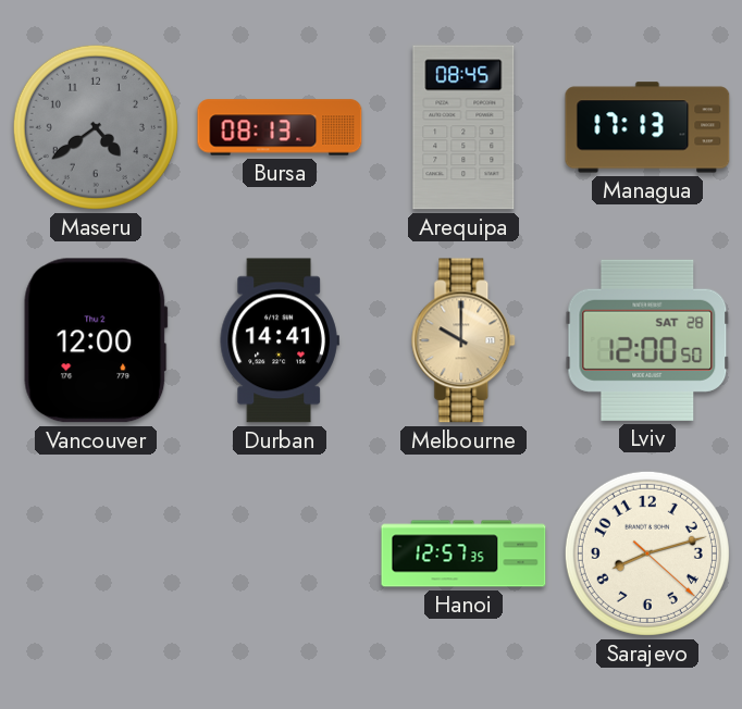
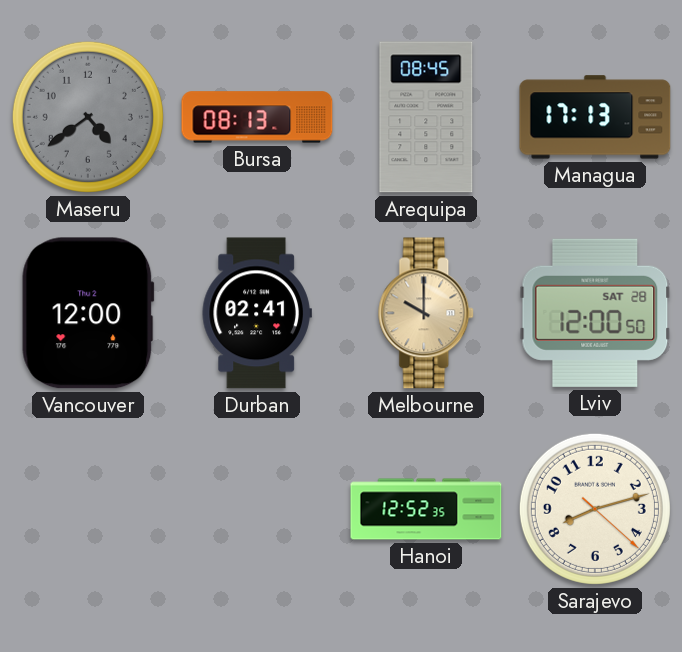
Durban: 14:41 -> 02:41 (257, 313)
Hanoi: 12:57 -> 12:52 (426, 509)
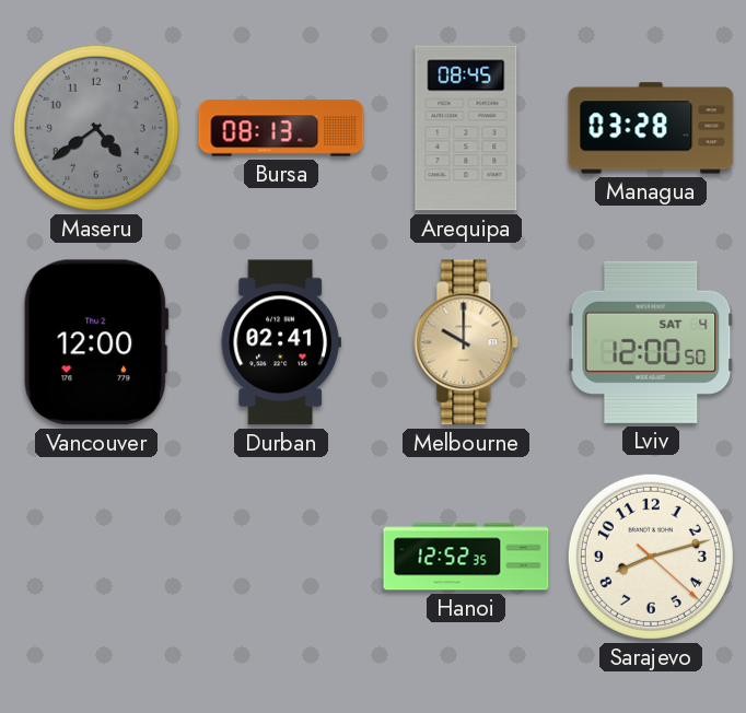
Managua: 17:13 -> 03:28 (651, 128)
Lviv date: SAT 28 -> SAT 4 (651, 342)
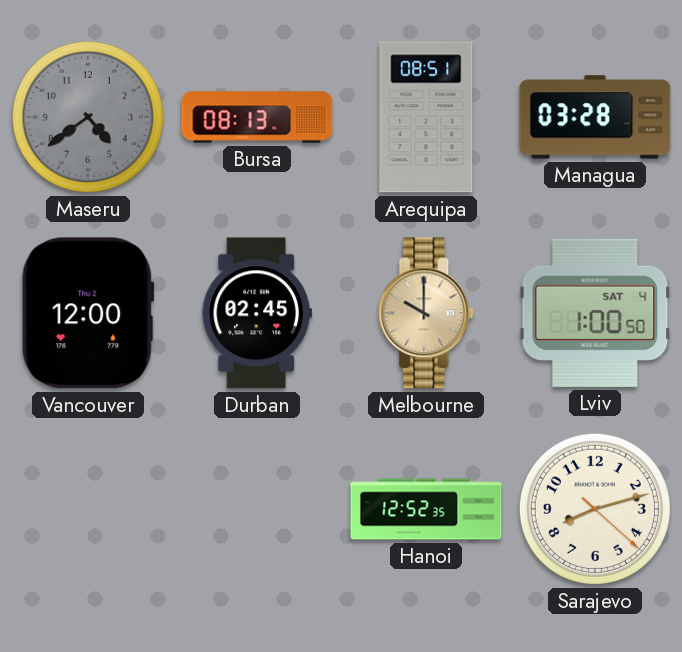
Arequipa: 08:45 -> 08:51 (426, 117)
Durban: 02:41 -> 02:45 (257, 313)
Lviv: 12:00 -> 1:00 (595, 313)
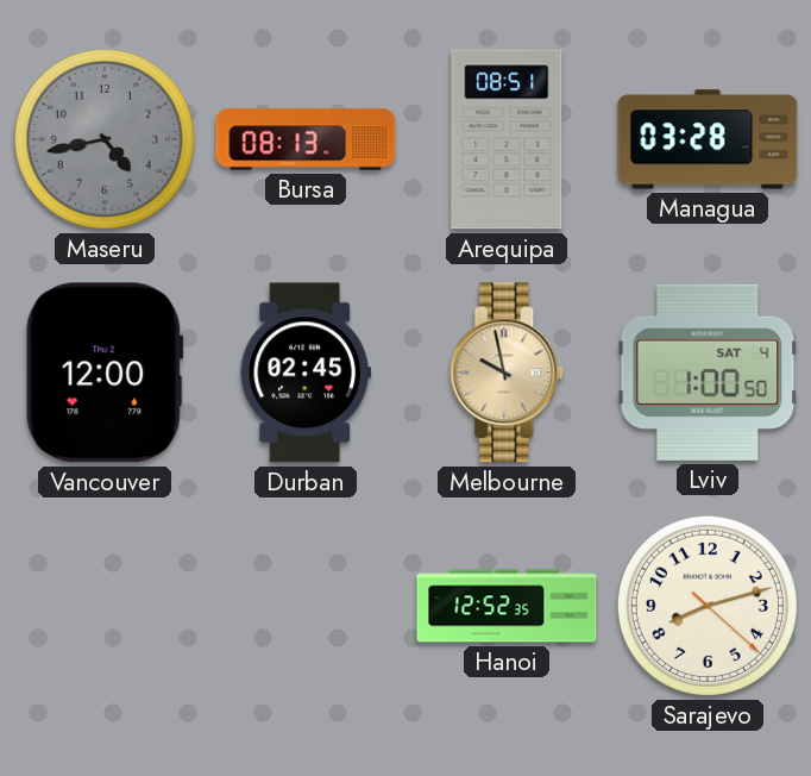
Maseru: 4:39 -> 4:43 (105, 139)
Melbourne: 10:00 -> 9:58 (508, 373)
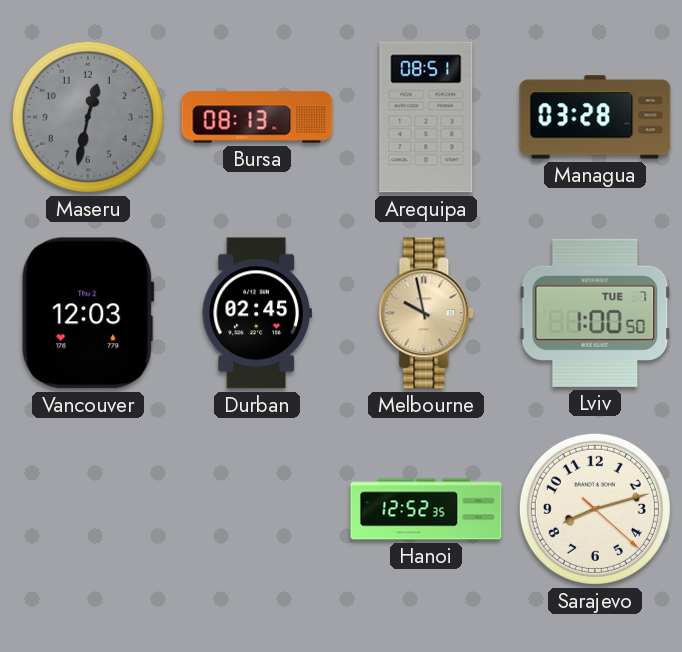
Maseru: 4:43 -> 12:32 (88, 117)
Vancouver: 12:00 -> 12:03 (88, 313)
Lviv date: SAT 4 -> TUE 7 (595, 313)
